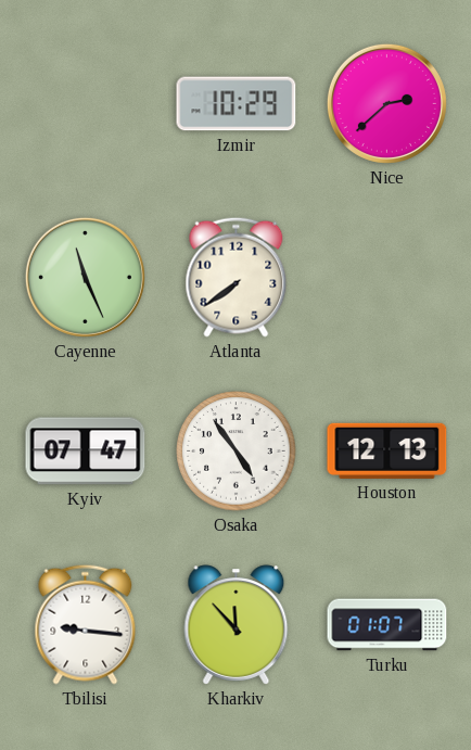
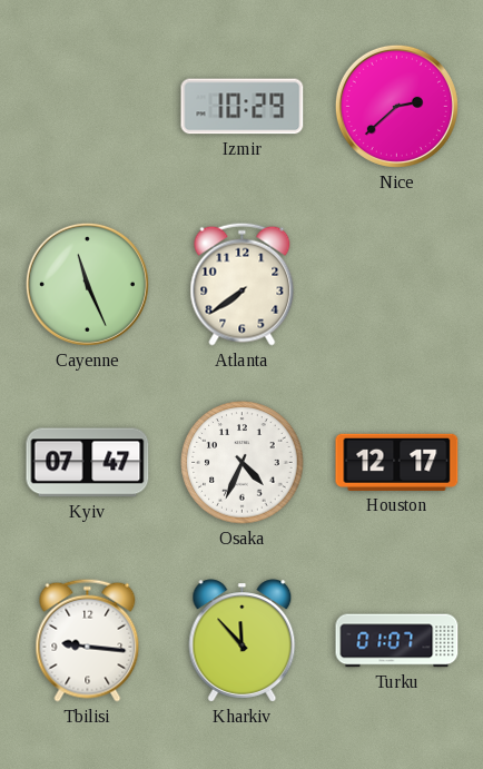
Osaka: 4:54 -> 4:34 (243, 463)
Houston: 12:13 -> 12:17 (397, 462)
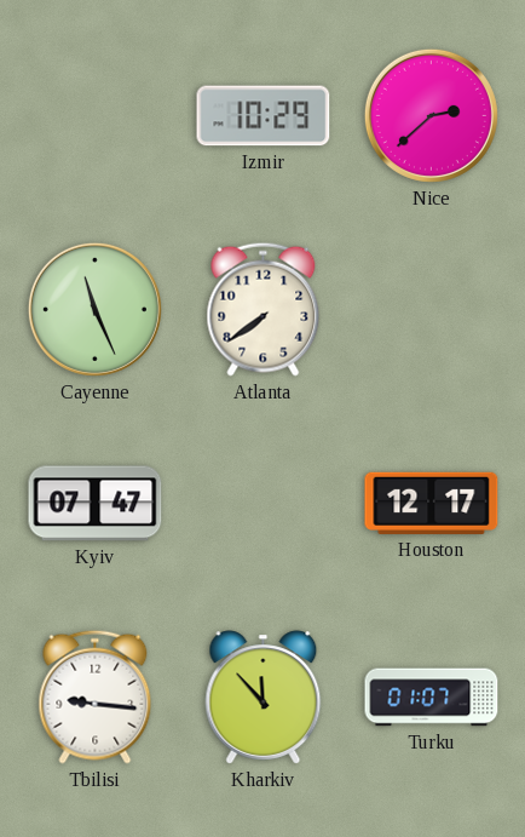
Osaka: 4:34 -> none (243, 463)
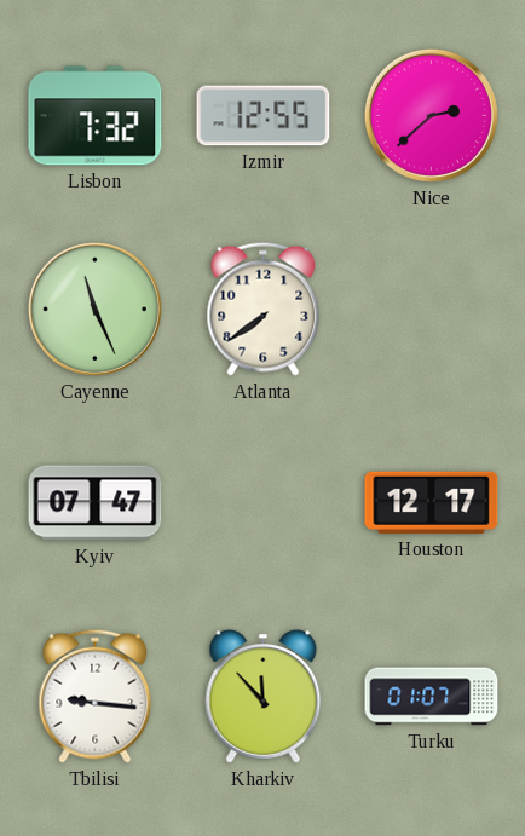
Lisbon: none -> 7:32 (96, 116)
Izmir: 10:29 -> 12:55 (264, 116)
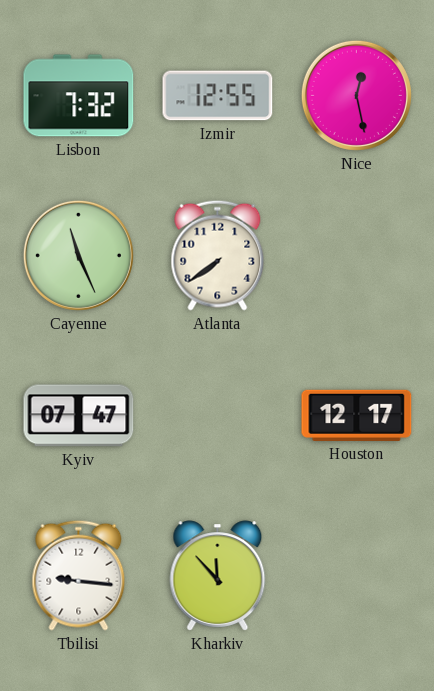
Nice: 2:38 -> 12:28 (356, 95)
Turku: 01:07 -> none (432, 697)
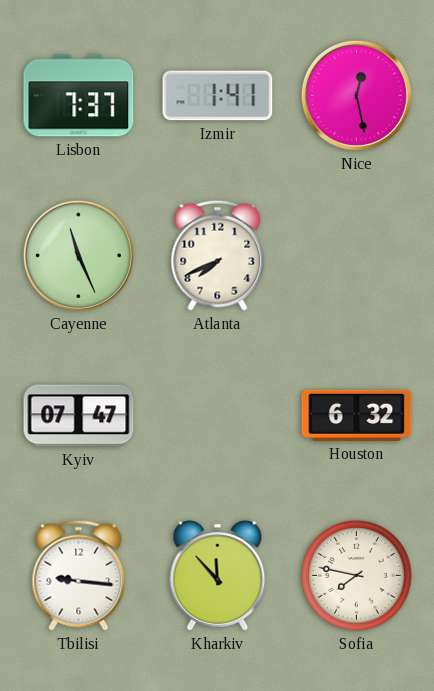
Lisbon: 7:32 -> 7:37 (79, 96)
Izmir: 12:55 -> 1:41 (218, 96)
Atlanta: 7:39 -> 7:41 (218, 255)
Houston: 12:17 -> 6:32 (357, 415)
Sofia: none -> 7:47 (357, 576)
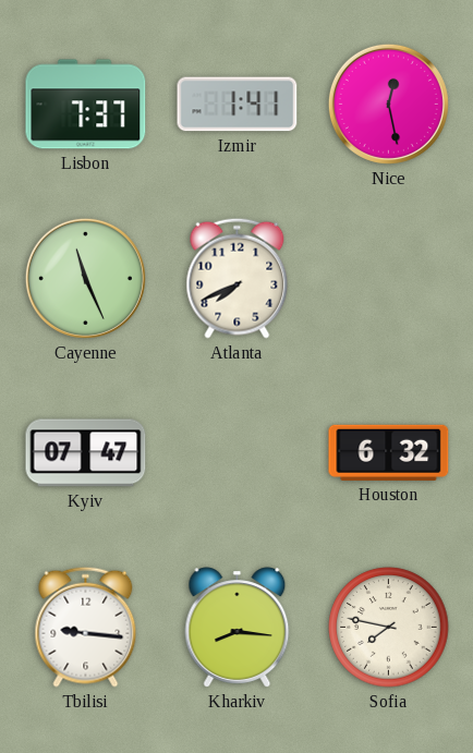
Kharkiv: 11:53 -> 8:16 (238, 628)
